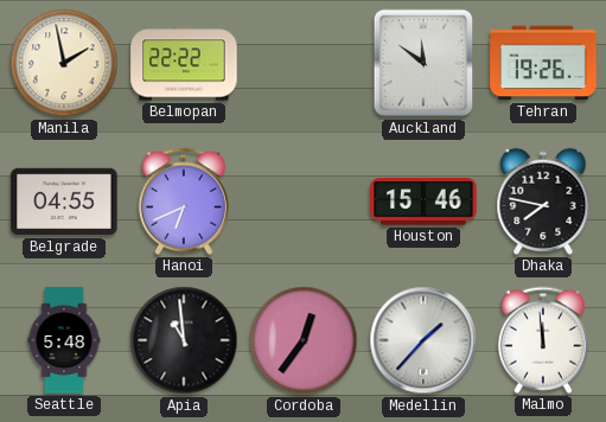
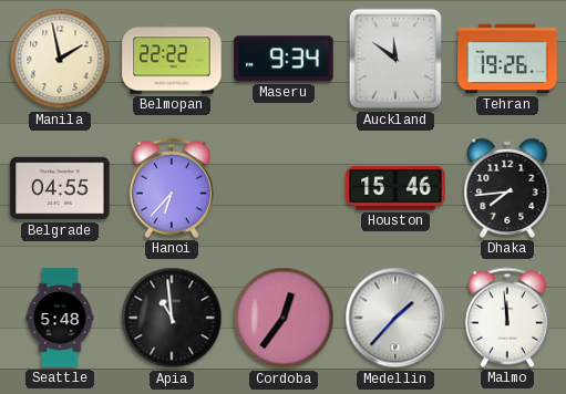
Maseru: none -> 9:34 (284, 59)
Hanoi: 6:41 -> 6:37 (172, 188)
Dhaka: 7:47 -> 7:44 (507, 188)
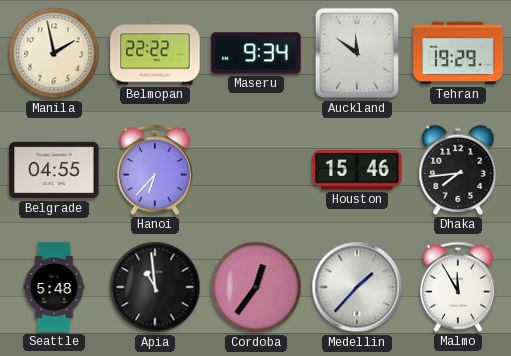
Tehran: 19:26 -> 19:29 (458, 53)
Malmo: 11:59 -> 11:55 (458, 287)
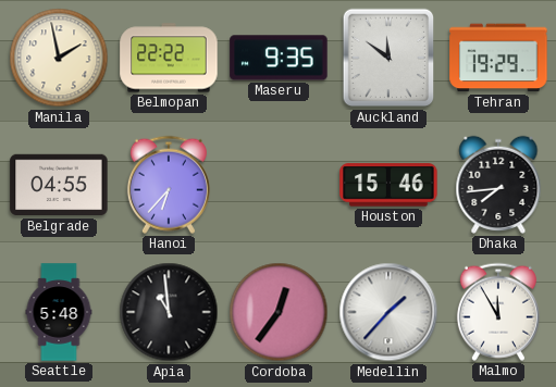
Maseru: 9:34 -> 9:35 (279, 58)
